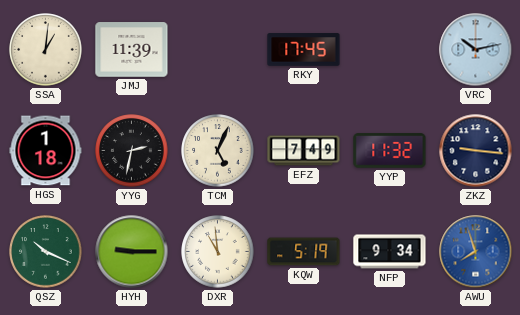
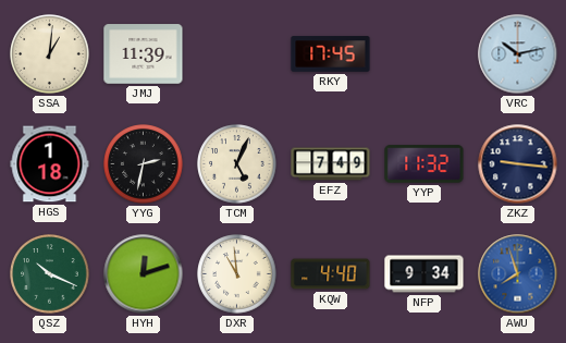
HYH: 9:15 -> 12:12 (144, 274)
KQW: 5:19 -> 4:40 (331, 274)
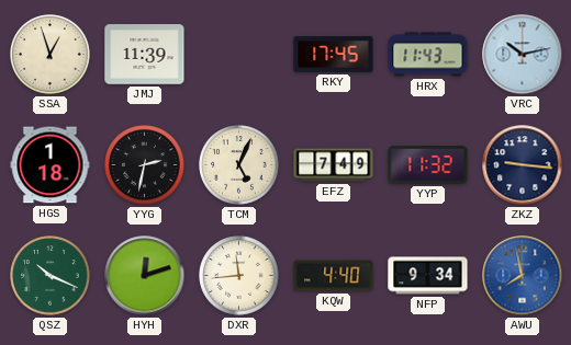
SSA: 1:01 -> 12:57 (51, 55)
HRX: none -> 11:43 (428, 55)
DXR: 10:59 -> 11:44 (239, 276)
AWU: 7:57 -> 7:58 (523, 276)
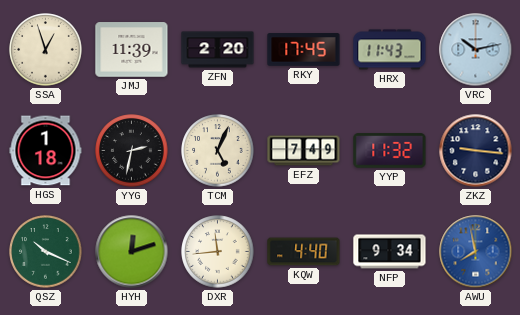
ZFN: none -> 2:20 (218, 50)
